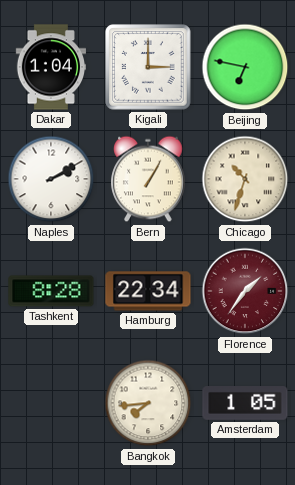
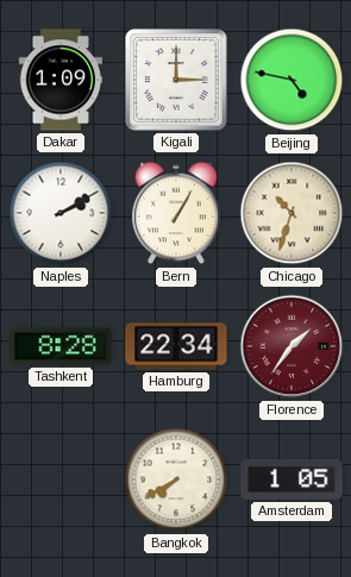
Dakar: 1:04 -> 1:09 (59, 80)
Beijing: 6:47 -> 4:47 (292, 80)
Bangkok: 7:44 -> 7:40 (176, 479)
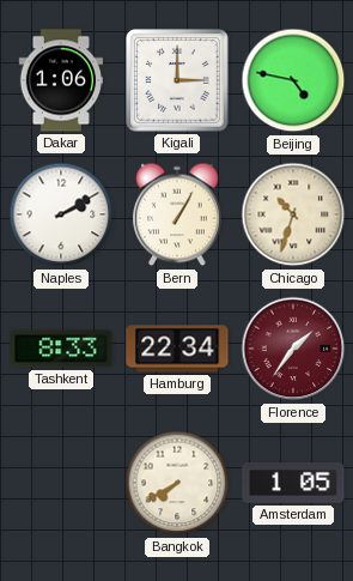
Dakar: 1:09 -> 1:06 (60, 80)
Tashkent: 8:28 -> 8:33 (61, 349)
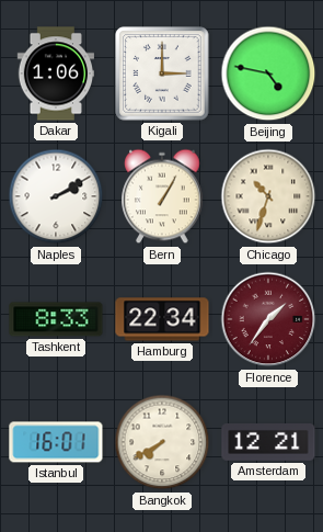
Istanbul: none -> 16:01 (56, 442)
Amsterdam: 1:05 -> 12:21 (268, 443)
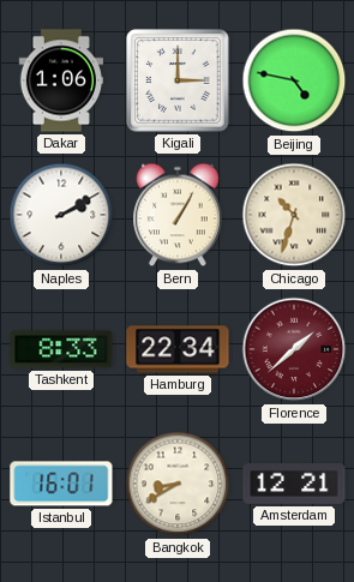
Florence: 1:36 -> 1:38 (294, 349)
Bangkok: 7:40 -> 8:40 (178, 484)
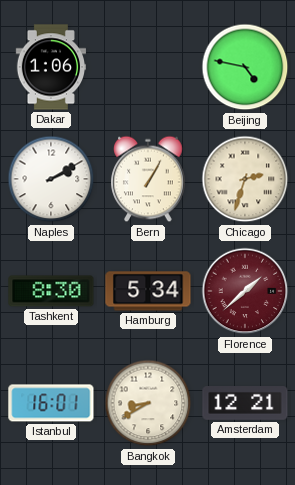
Kigali: 3:00 -> none (178, 80)
Chicago: 10:33 -> 2:33 (245, 179)
Tashkent: 8:33 -> 8:30 (51, 291)
Hamburg: 22:34 -> 5:34 (148, 291)
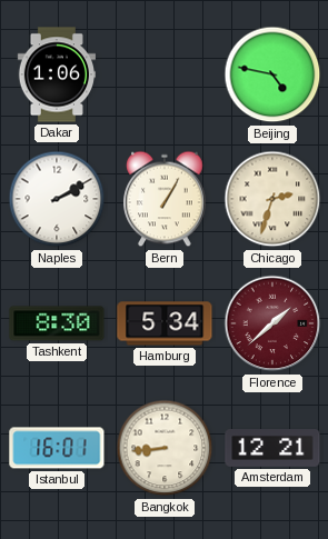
Bangkok: 8:40 -> 8:44 (165, 448)
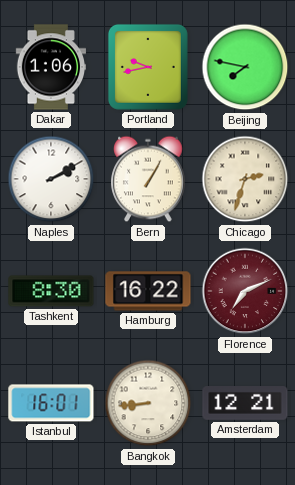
Portland: none -> 9:43 (148, 67)
Beijing: 4:47 -> 7:47 (245, 67)
Hamburg: 5:34 -> 16:22 (148, 291)
Florence: 1:38 -> 7:11 (245, 291)
